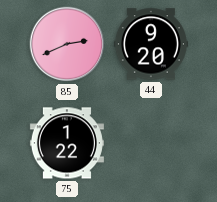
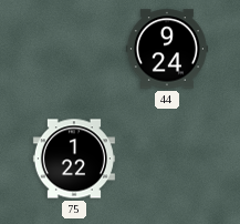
85: 2:41 -> none (67, 44)
44: 9:20 -> 9:24 (167, 49)
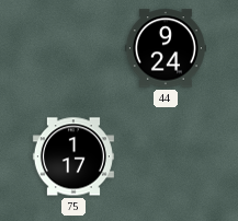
75: 1:22 -> 1:17 (73, 156)
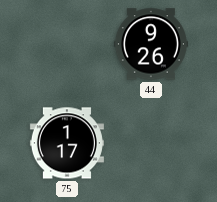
44: 9:24 -> 9:26 (151, 44)
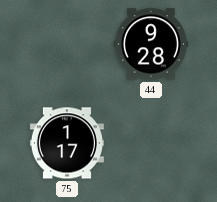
44: 9:26 -> 9:28 (151, 44)
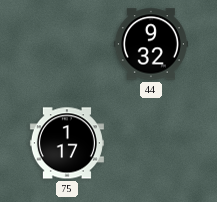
44: 9:28 -> 9:32 (151, 44)
